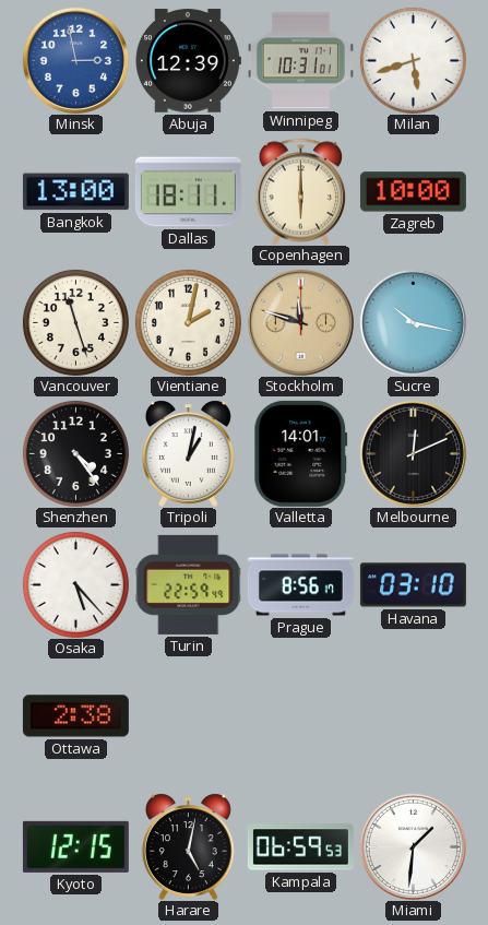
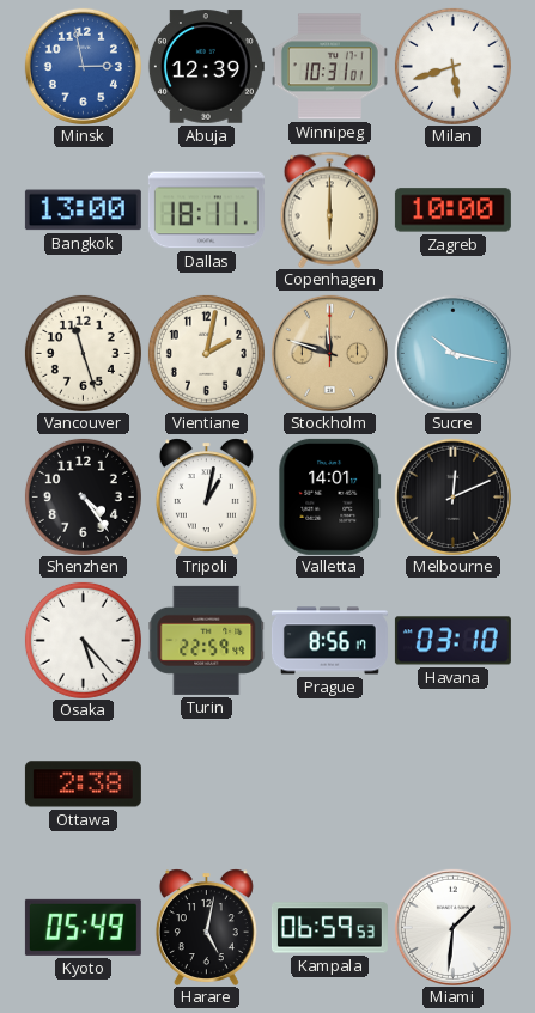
Kyoto: 12:15 -> 05:49 (83, 927)
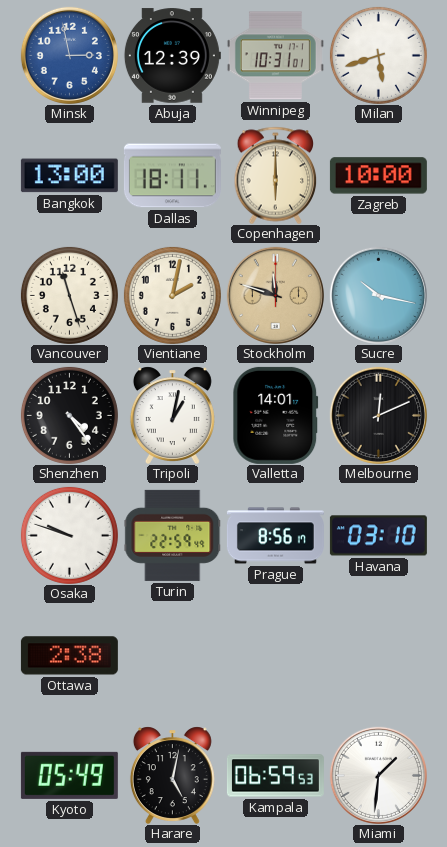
Osaka: 5:23 -> 9:48 (69, 535)
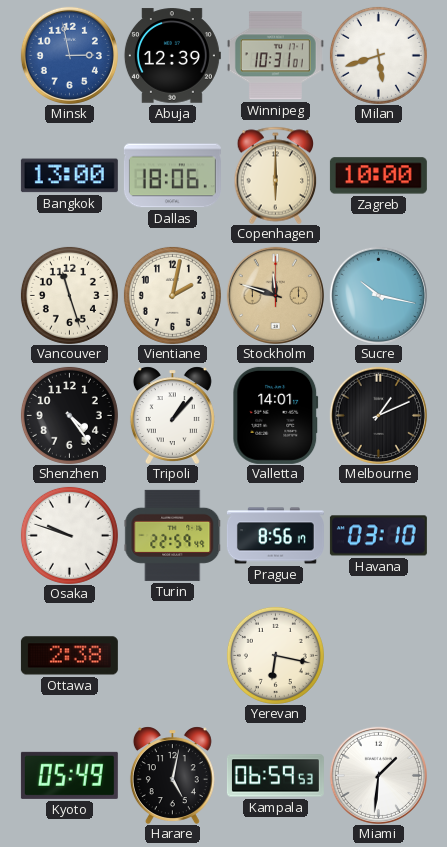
Dallas: 18:11 -> 18:06 (172, 176)
Tripoli: 1:02 -> 1:07 (172, 415)
Melbourne: 12:11 -> 1:11 (378, 415)
Yerevan: none -> 6:17 (275, 655)
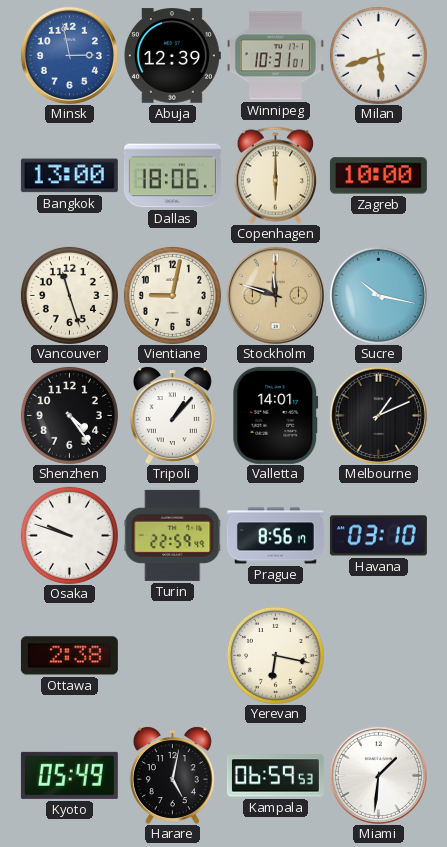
Vientiane: 2:02 -> 9:02 (172, 295)
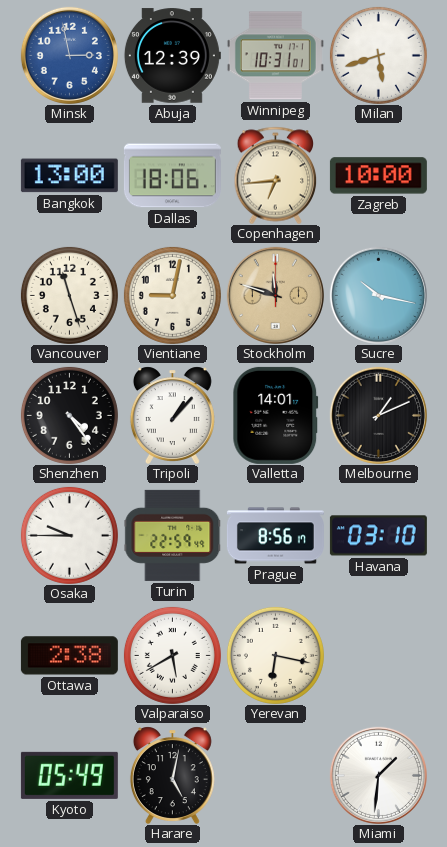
Copenhagen: 6:00 -> 6:44 (276, 175)
Osaka: 9:48 -> 9:45 (69, 535)
Valparaiso: none -> 5:40 (172, 655)
Kampala: 06:59 -> none (275, 776)
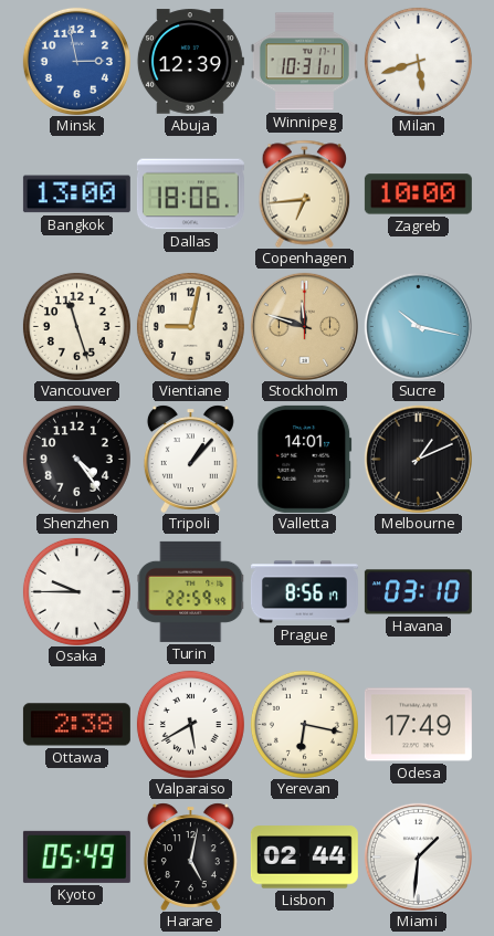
Odesa: none -> 17:49 (418, 725)
Lisbon: none -> 02:44 (304, 858)
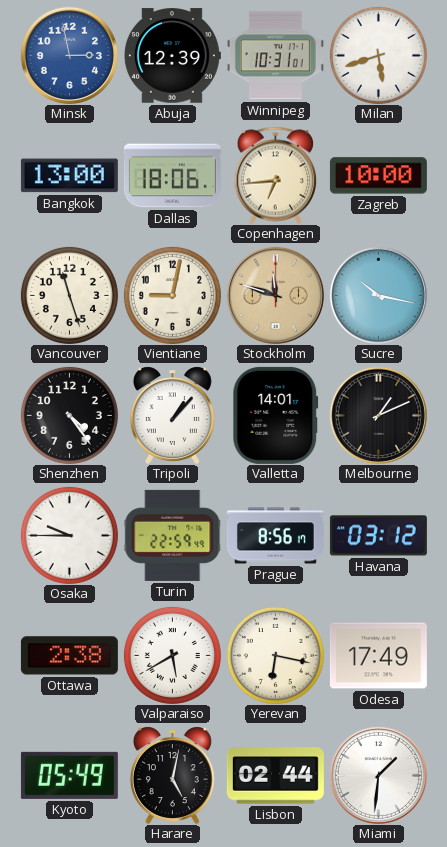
Havana: 03:10 -> 03:12 (378, 536)
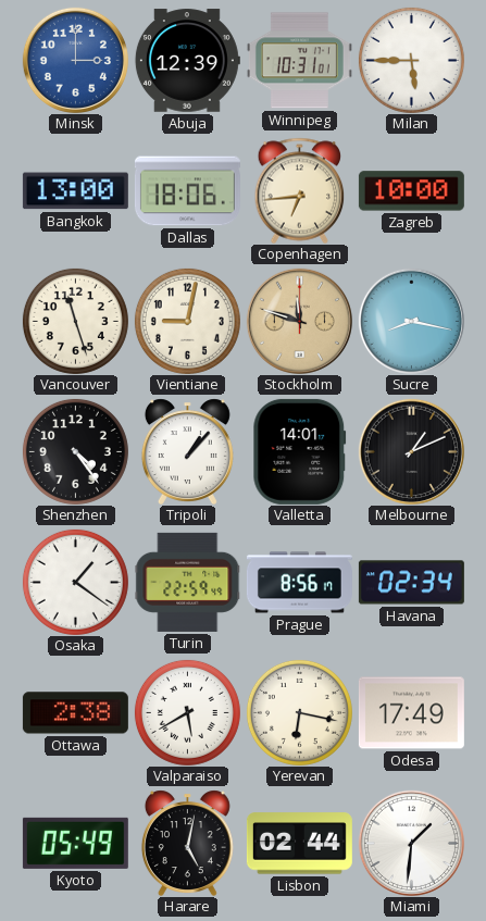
Minsk: 2:58 -> 3:00 (75, 60)
Milan: 5:42 -> 5:45 (411, 60)
Sucre: 10:17 -> 8:17 (411, 321)
Osaka: 9:45 -> 1:21 (75, 582)
Havana: 03:12 -> 02:34 (411, 583)
